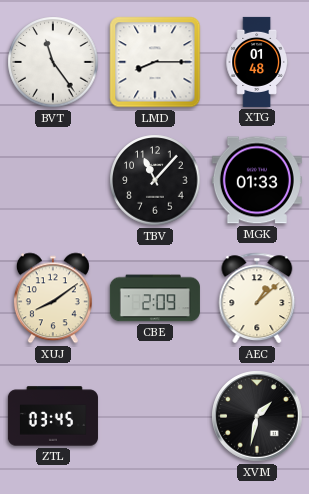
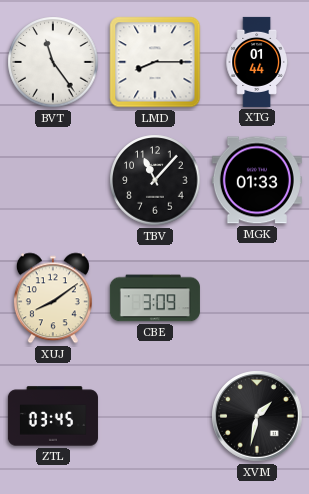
XTG: 01:48 -> 01:44 (257, 62)
CBE: 2:09 -> 3:09 (155, 298)
AEC: 1:08 -> none (257, 298)
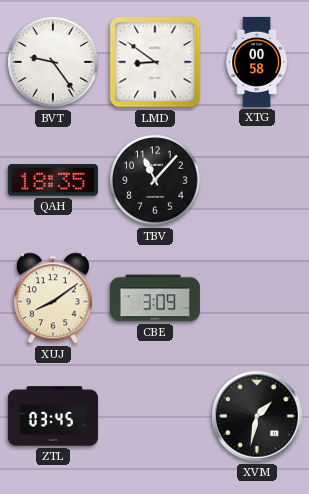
BVT: 11:24 -> 9:24 (53, 62)
LMD: 8:15 -> 8:51 (155, 62)
XTG: 01:44 -> 00:58 (257, 62)
QAH: none -> 18:35 (53, 180)
MGK: 01:33 -> none (257, 180)
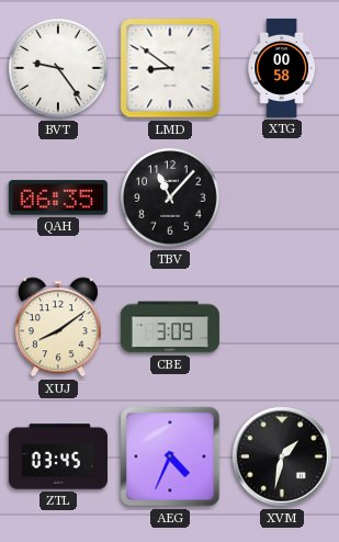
QAH: 18:35 -> 06:35 (58, 197)
AEG: none -> 4:34 (170, 456)
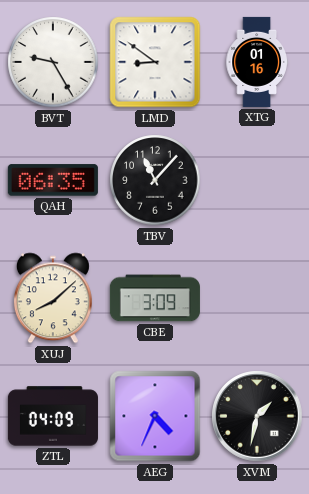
BVT: 9:24 -> 9:25 (53, 62)
XTG: 00:58 -> 01:16 (257, 62)
XUJ: 8:09 -> 8:08 (53, 298)
ZTL: 03:45 -> 04:09 (53, 416)
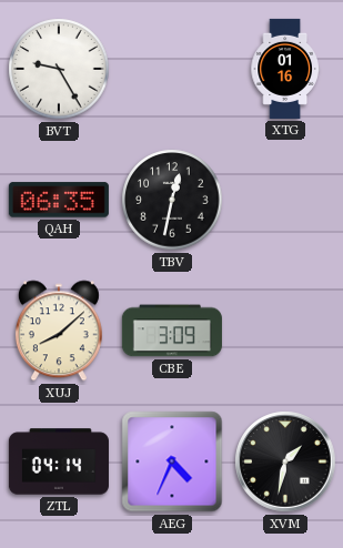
LMD: 8:51 -> none (155, 62)
TBV: 11:07 -> 12:32 (172, 200)
ZTL: 04:09 -> 04:14 (59, 461)
